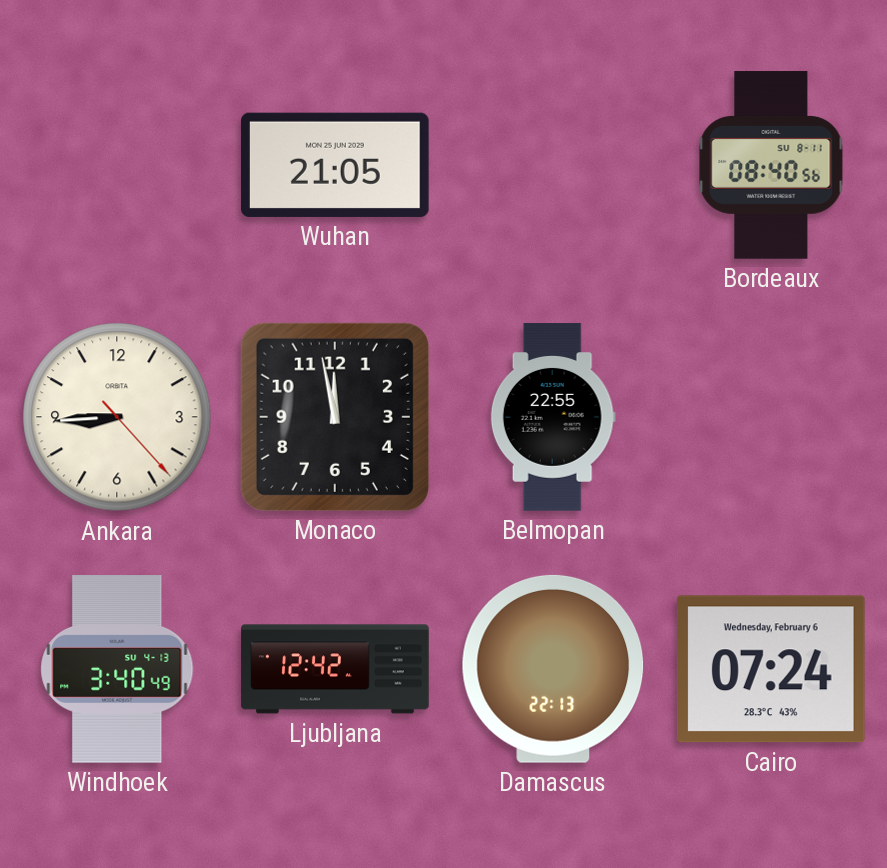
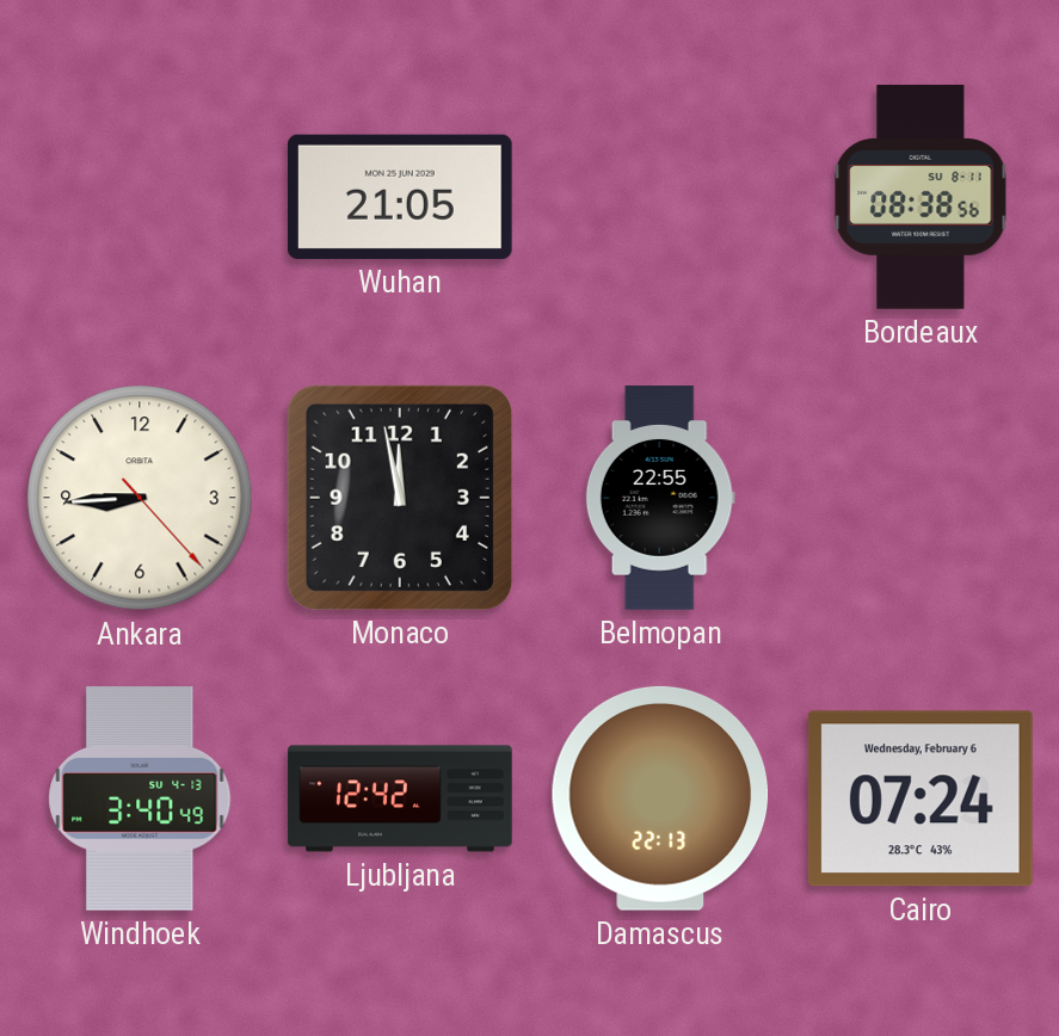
Bordeaux: 08:40 -> 08:38 (921, 197)
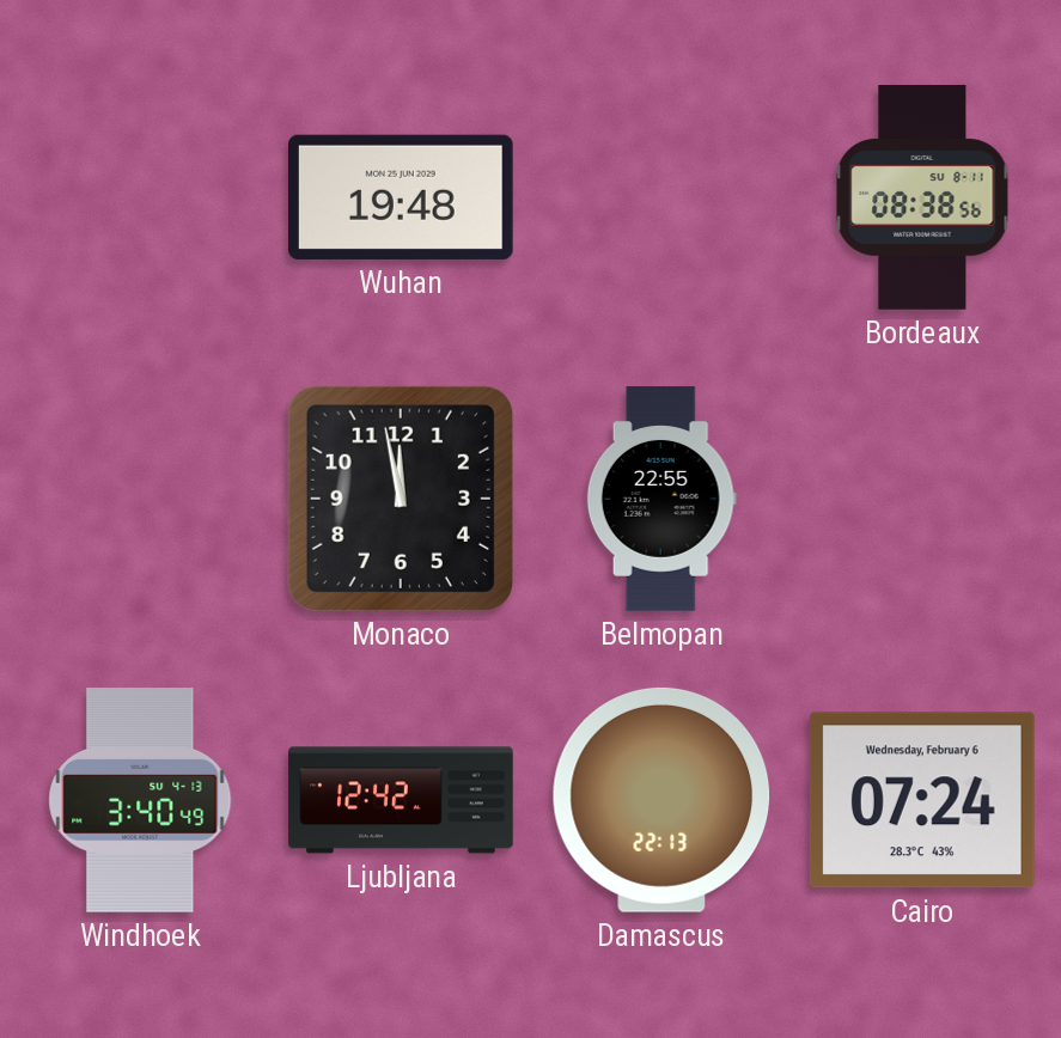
Wuhan: 21:05 -> 19:48 (401, 197)
Ankara: 8:44 -> none (140, 498)
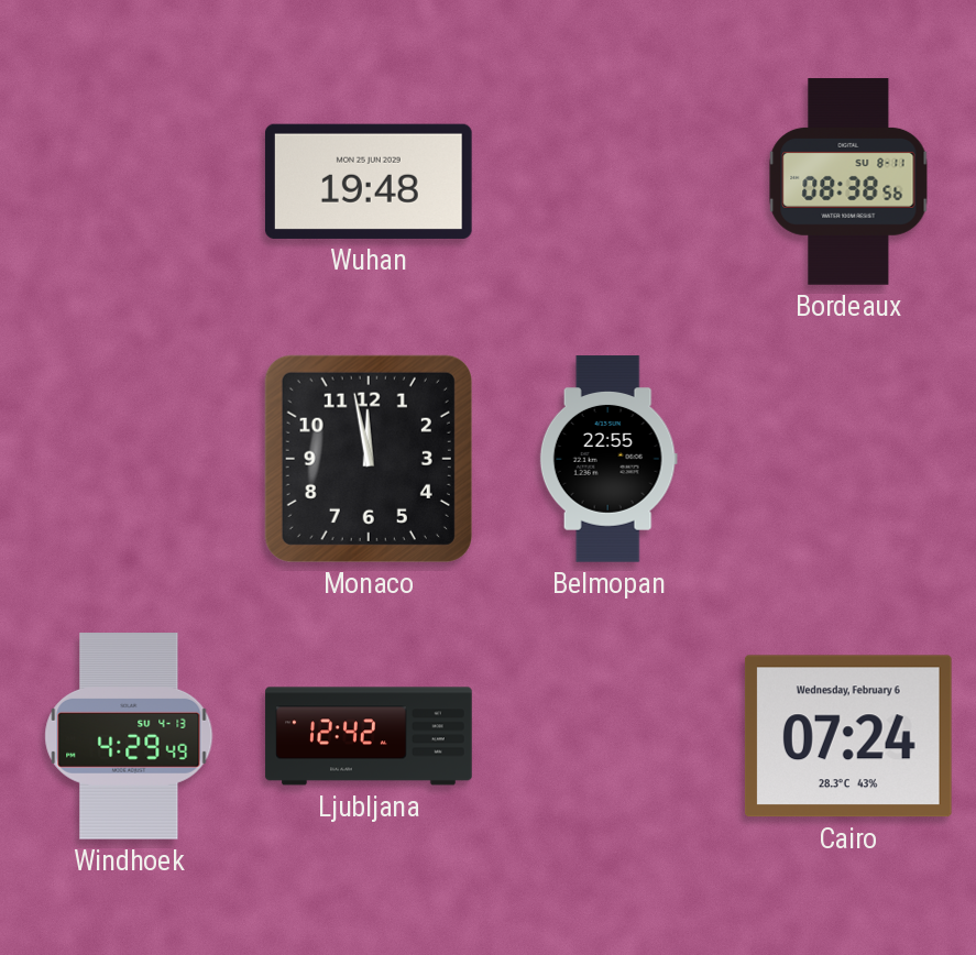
Windhoek: 3:40 -> 4:29 (129, 737)
Damascus: 22:13 -> none (661, 800)
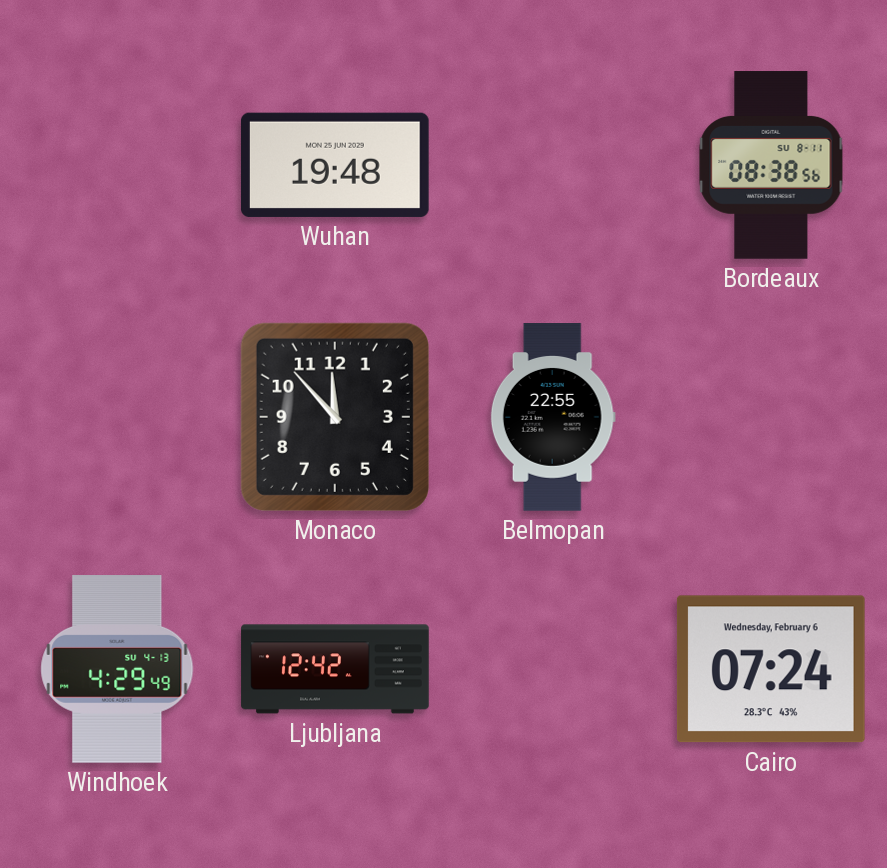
Monaco: 11:58 -> 11:53 (335, 417)
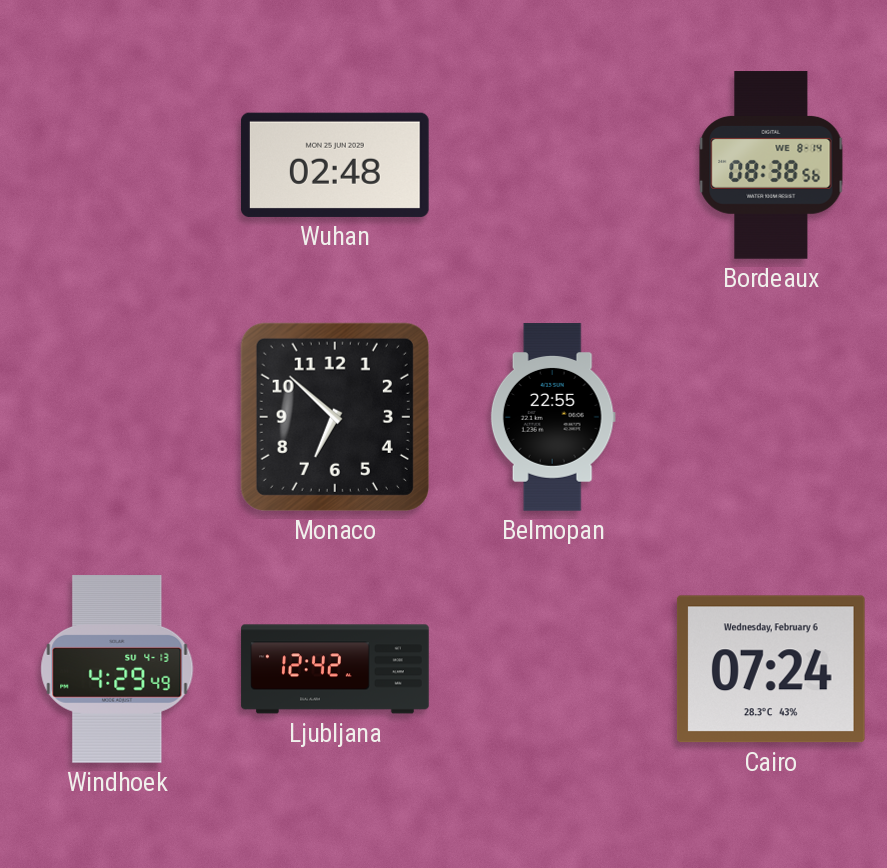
Wuhan: 19:48 -> 02:48 (335, 165)
Bordeaux date: SU 8-11 -> WE 8-14 (771, 165)
Monaco: 11:53 -> 6:52 (335, 417)
